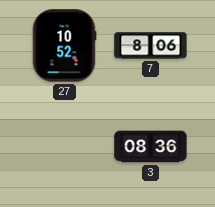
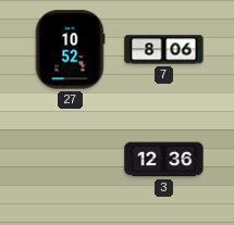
3: 08:36 -> 12:36 (164, 160)
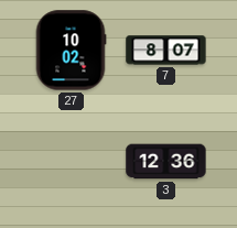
27: 10:52 -> 10:02 (71, 51)
7: 8:06 -> 8:07 (166, 51)
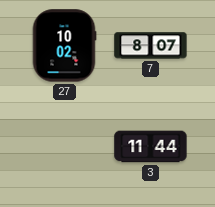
3: 12:36 -> 11:44 (151, 147)
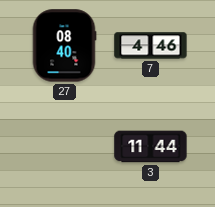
27: 10:02 -> 08:40 (64, 46)
7: 8:07 -> 4:46 (151, 46)
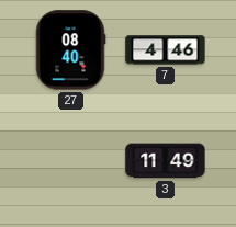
3: 11:44 -> 11:49 (166, 161)
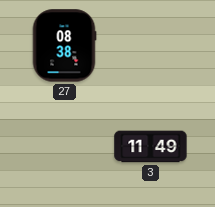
27: 08:40 -> 08:38 (64, 46)
7: 4:46 -> none (166, 50)
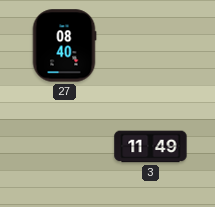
27: 08:38 -> 08:40 (64, 46)
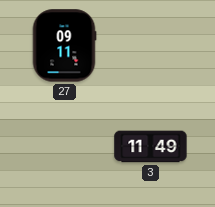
27: 08:40 -> 09:11 (64, 46)
